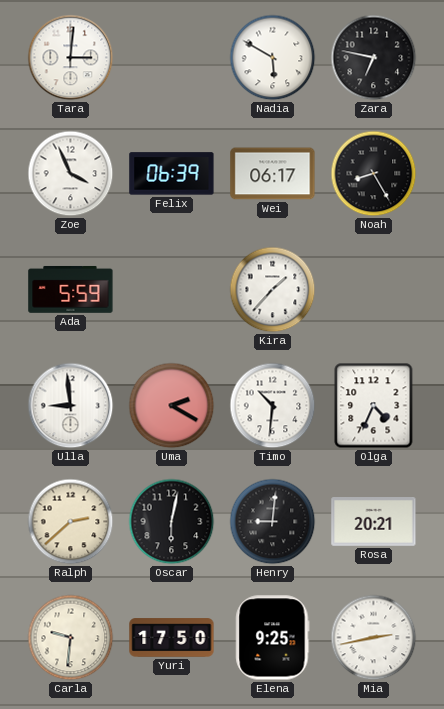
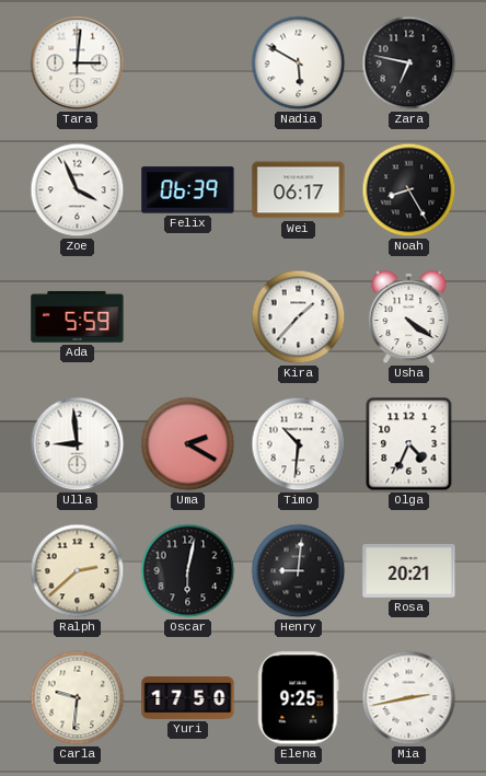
Usha: none -> 4:21 (409, 317)
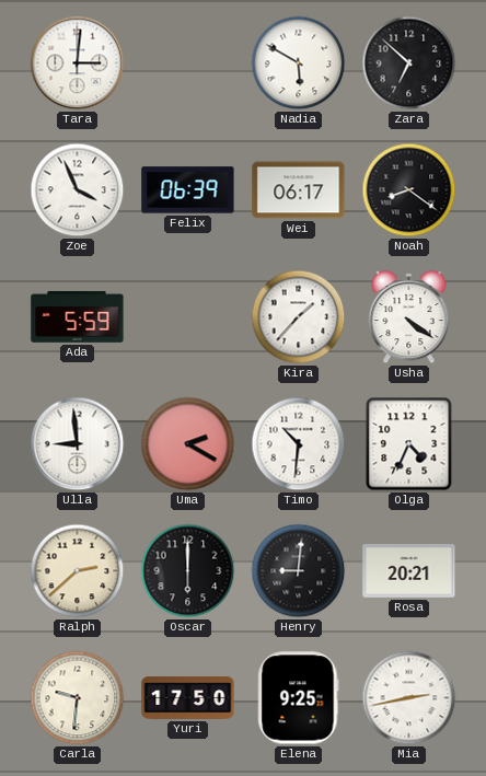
Zara: 6:47 -> 6:52 (409, 63)
Noah: 8:25 -> 8:21 (409, 190)
Oscar: 6:02 -> 6:00 (188, 571)
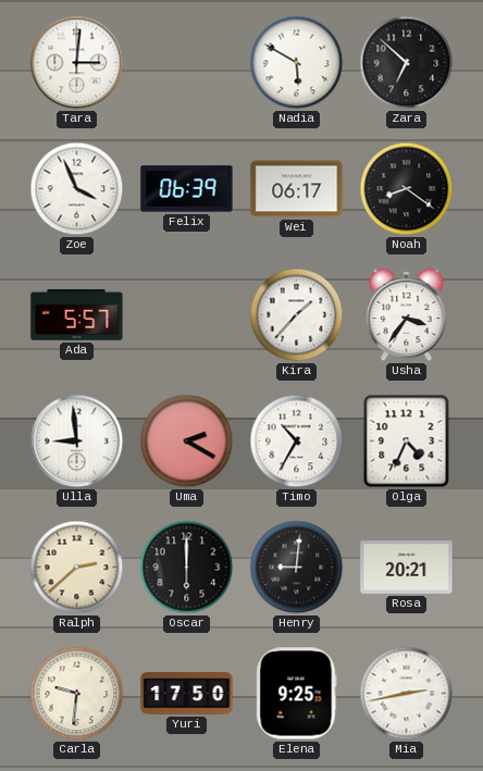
Ada: 5:59 -> 5:57 (77, 314)
Usha: 4:21 -> 3:36 (407, 315)
Timo: 10:31 -> 10:35 (297, 442)
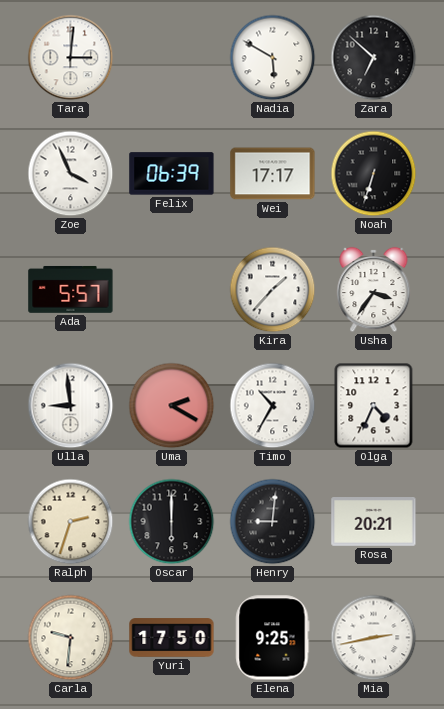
Wei: 06:17 -> 17:17 (273, 174)
Noah: 8:21 -> 6:33 (374, 174)
Ralph: 2:38 -> 2:33 (71, 522)
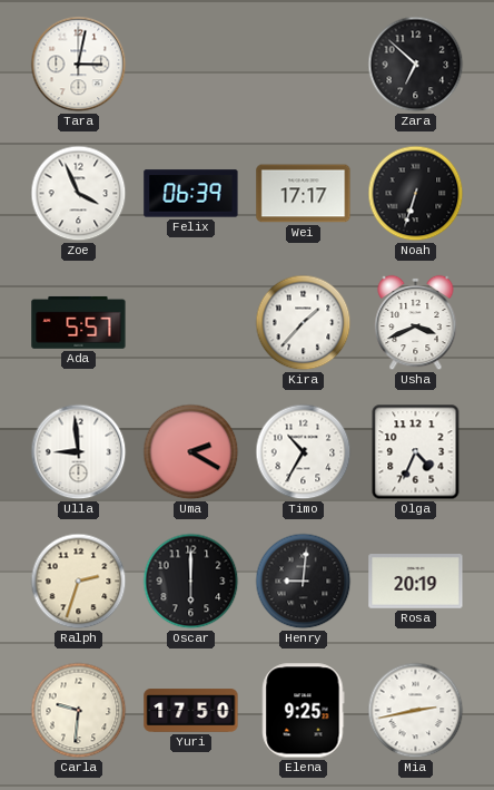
Tara: 3:01 -> 3:02 (79, 65)
Nadia: 5:50 -> none (273, 58)
Usha: 3:36 -> 3:41 (416, 323)
Rosa: 20:21 -> 20:19 (416, 582)
